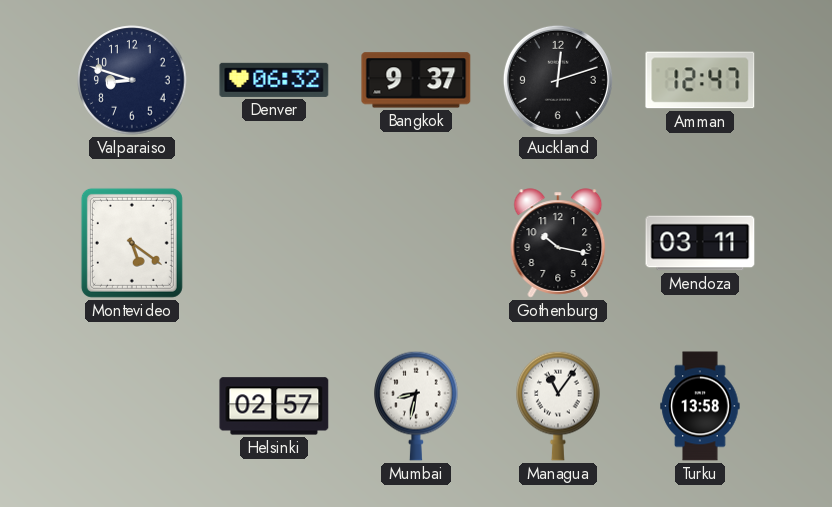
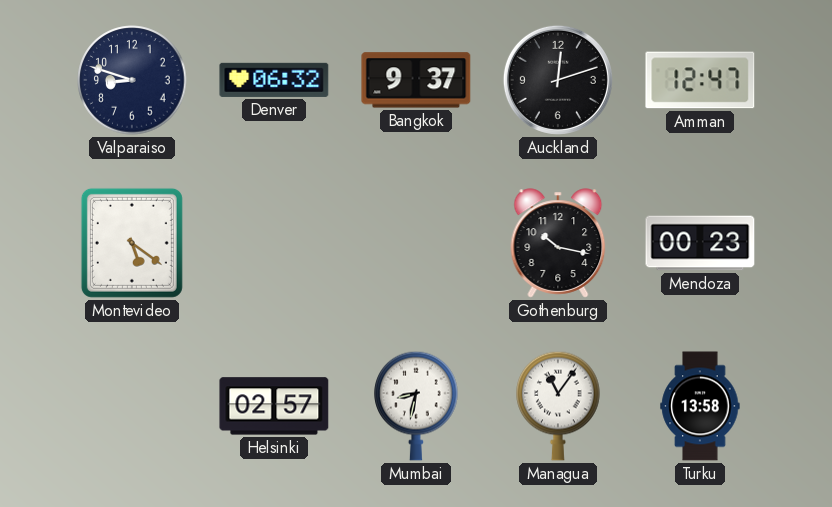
Mendoza: 03:11 -> 00:23 (700, 243)
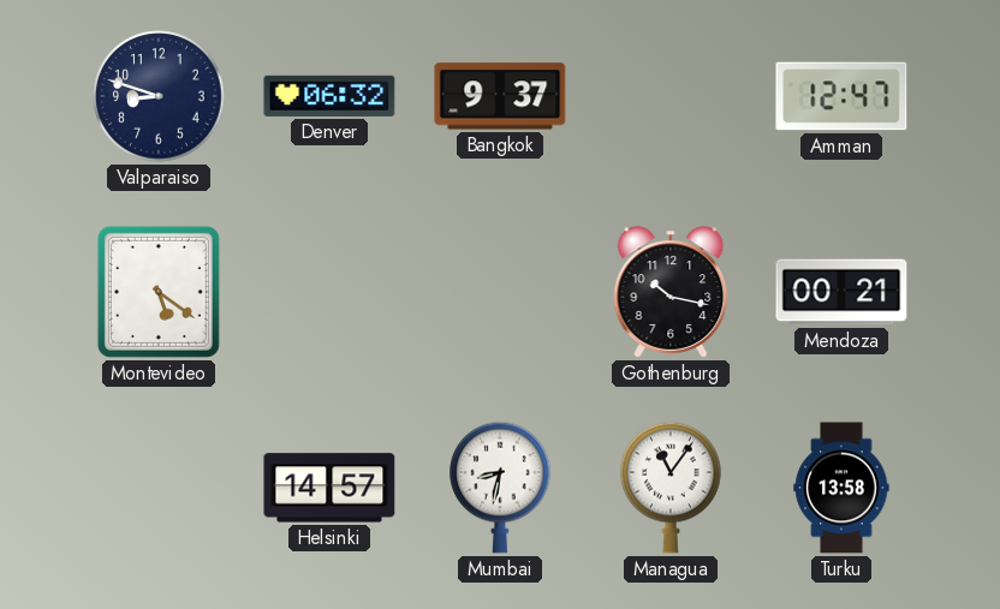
Auckland: 12:12 -> none (558, 80)
Mendoza: 00:23 -> 00:21 (841, 292)
Helsinki: 02:57 -> 14:57 (329, 488)
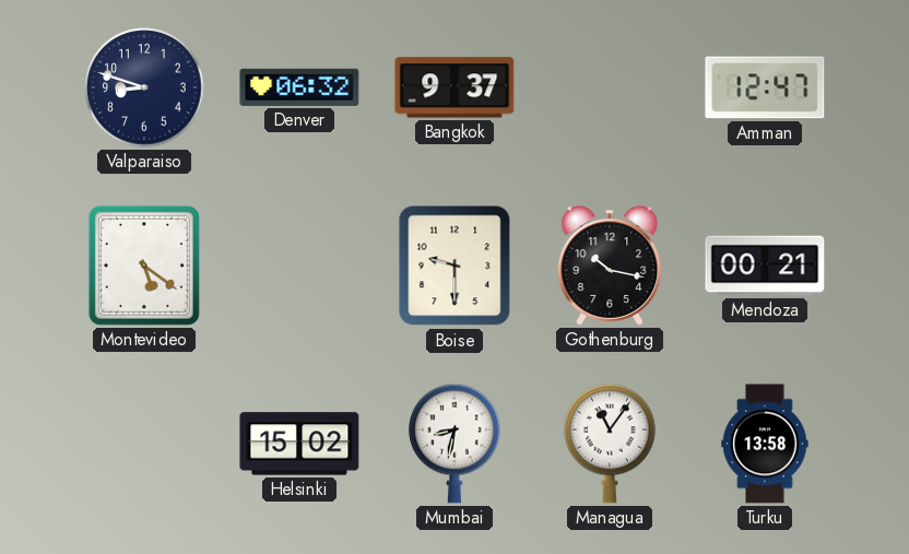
Boise: none -> 9:30 (454, 266)
Helsinki: 14:57 -> 15:02 (299, 444)
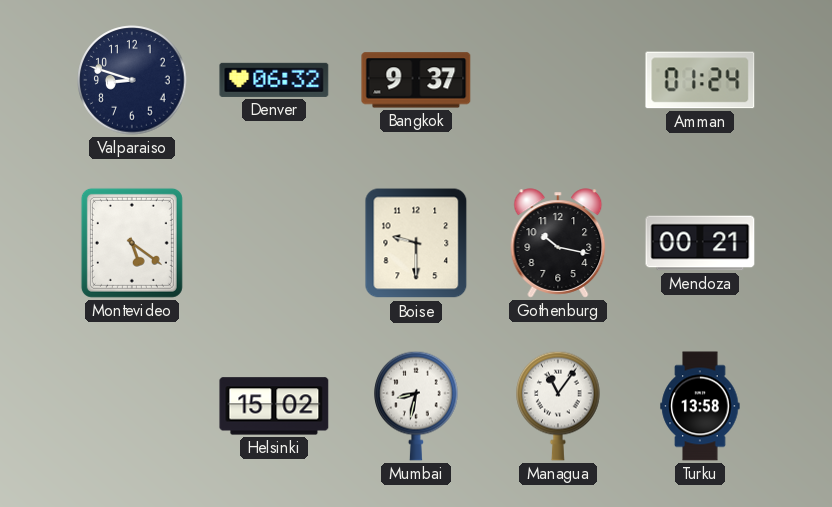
Amman: 12:47 -> 01:24 (700, 80)
